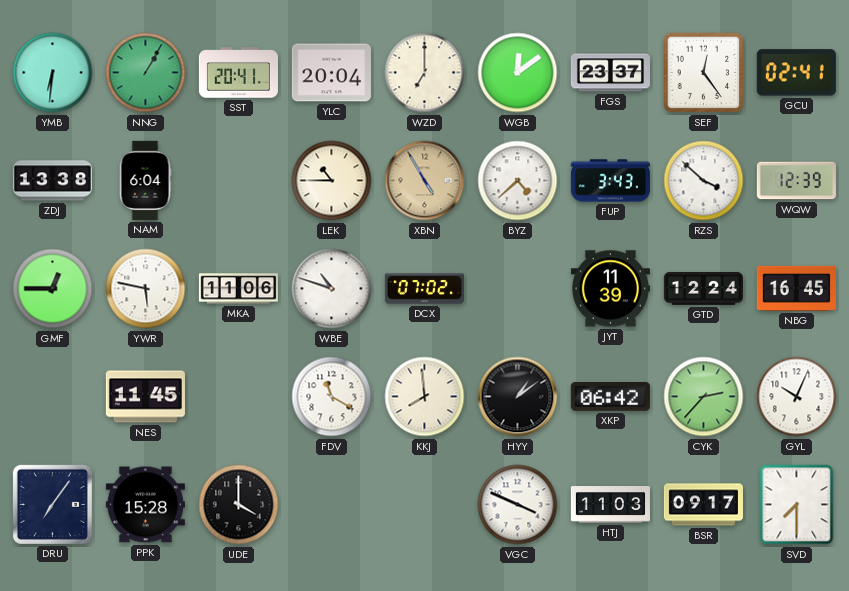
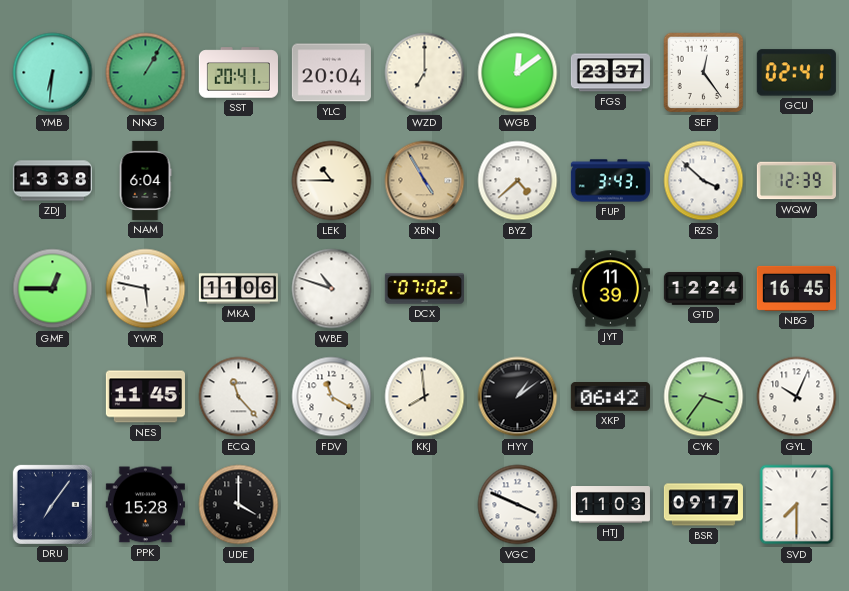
ECQ: none -> 11:23 (239, 397)
CYK: 2:37 -> 3:36 (704, 397)
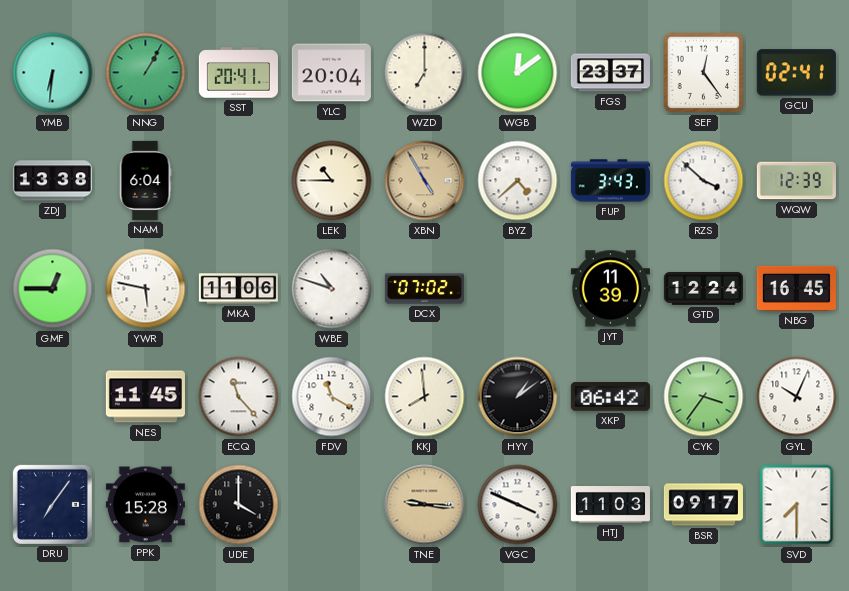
TNE: none -> 9:16 (425, 505)
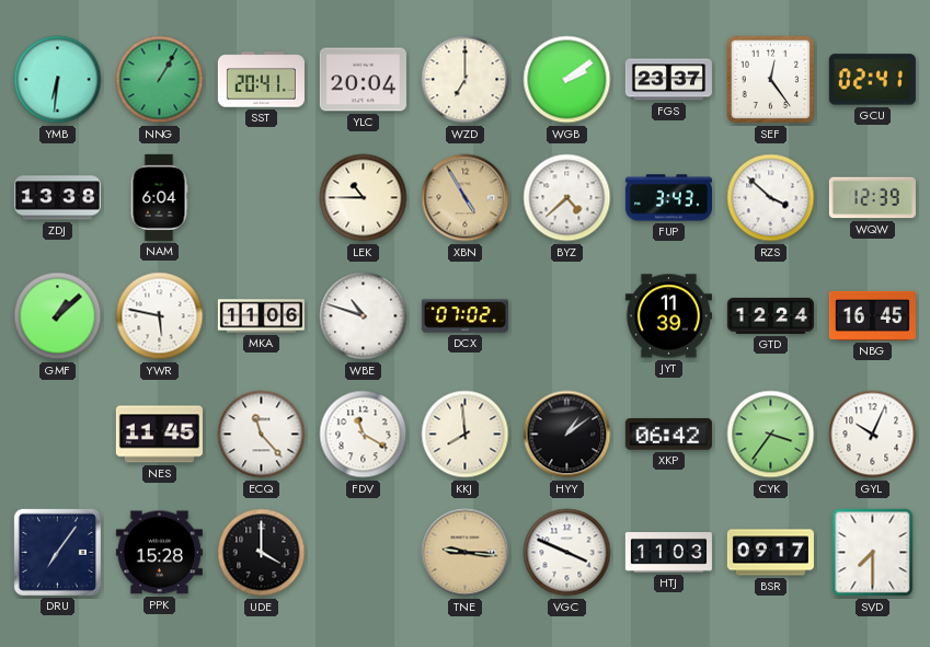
WGB: 12:09 -> 2:09 (567, 80)
GMF: 12:45 -> 1:08 (58, 316)
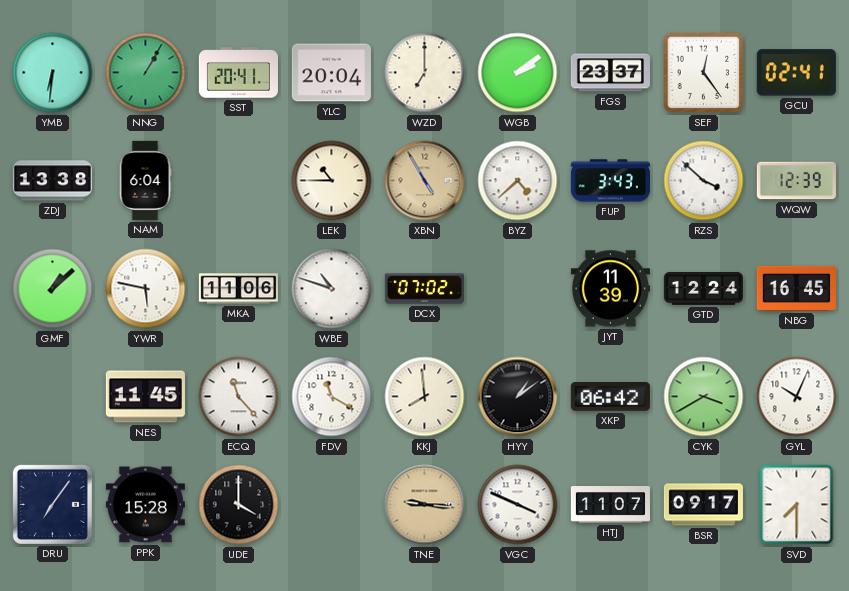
CYK: 3:36 -> 3:40 (704, 397)
HTJ: 11:03 -> 11:07 (610, 505)
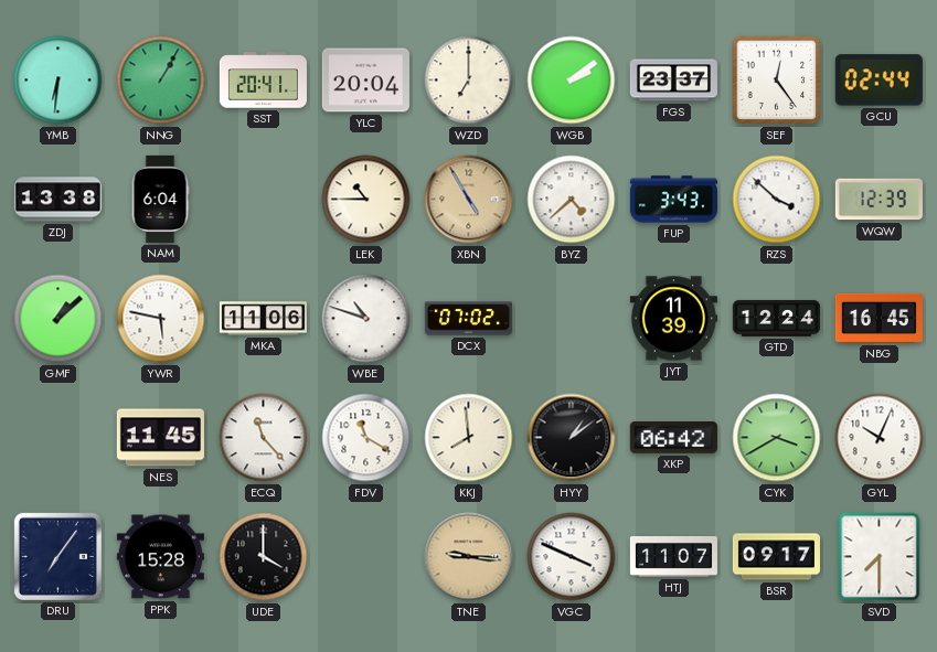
GCU: 02:41 -> 02:44 (879, 81)
